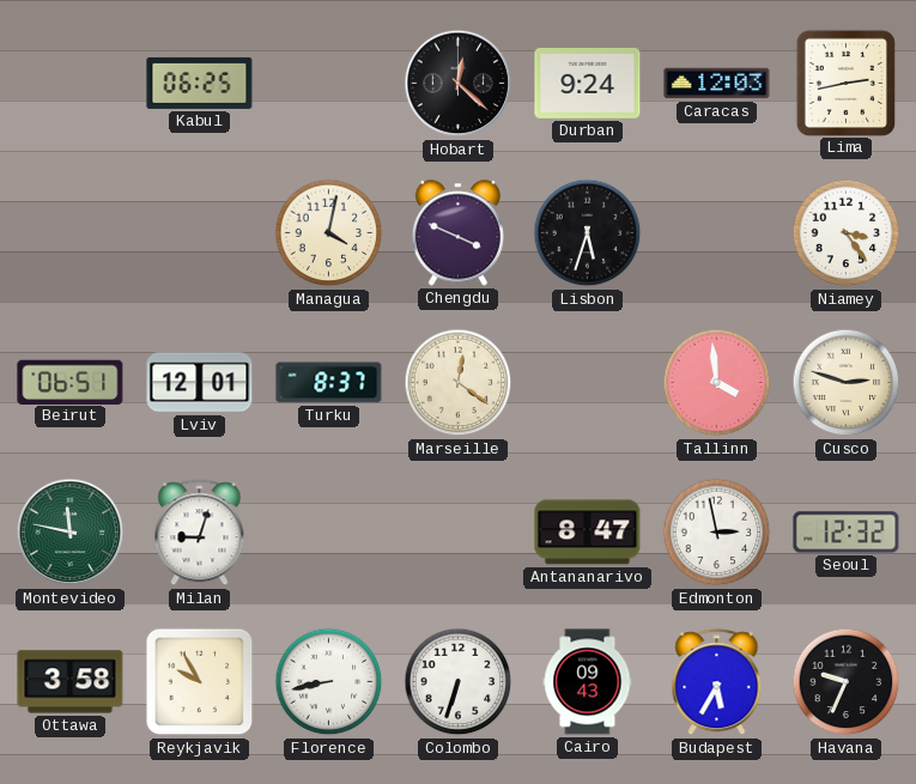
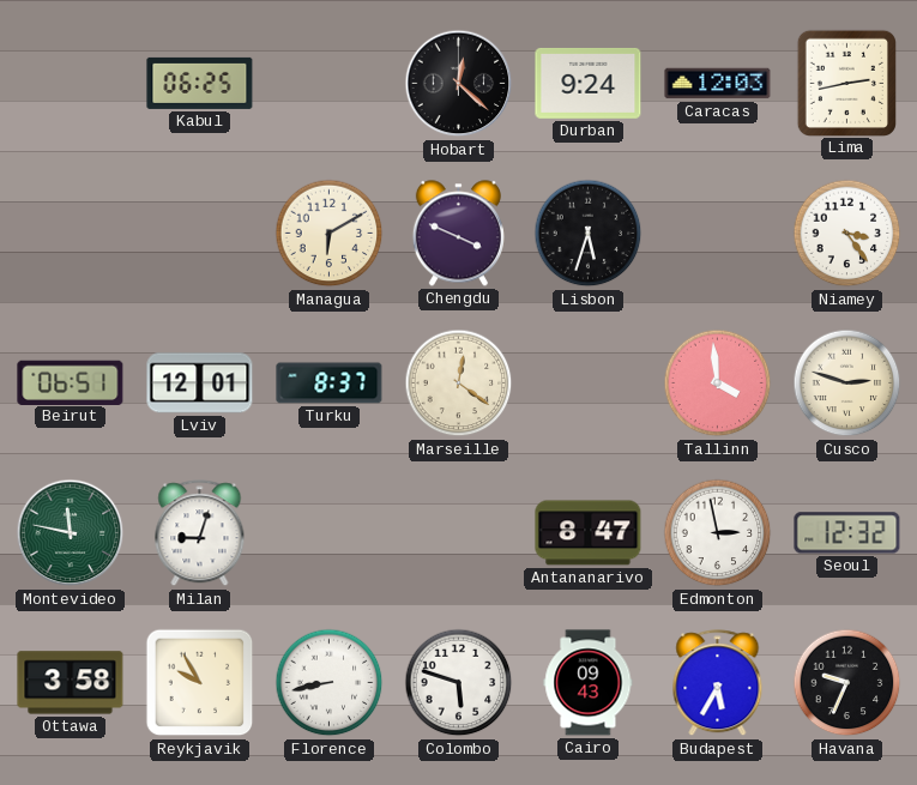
Managua: 4:02 -> 6:10 (330, 234)
Colombo: 6:33 -> 5:48 (459, 683)
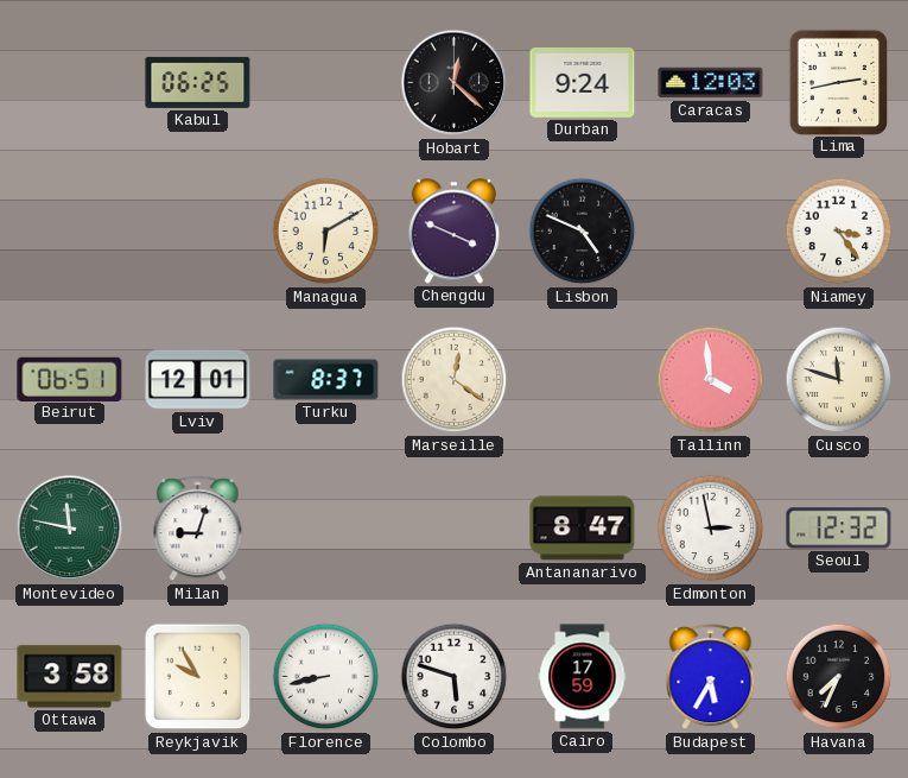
Lisbon: 5:33 -> 4:49 (583, 232)
Cusco: 2:48 -> 11:48 (839, 380)
Cairo: 09:43 -> 17:59 (583, 677)
Havana: 9:34 -> 7:34 (839, 677)
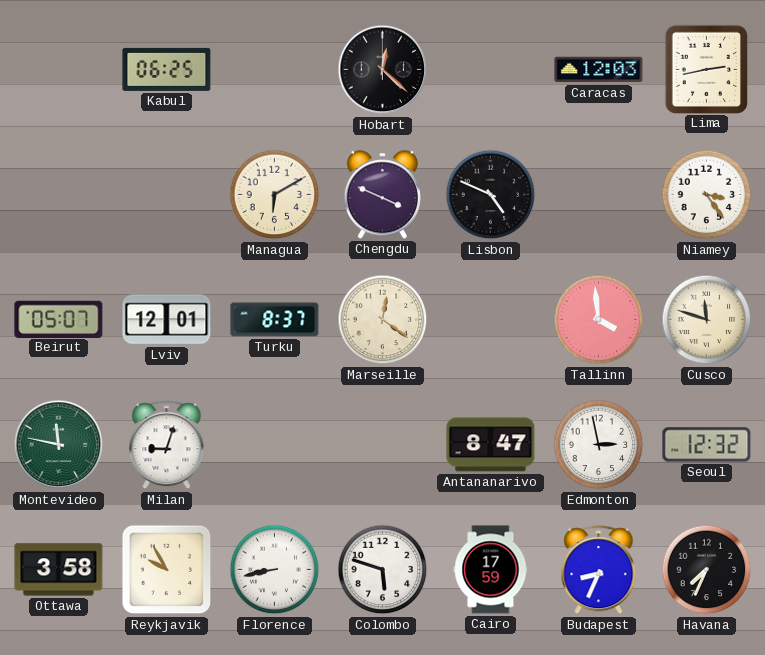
Durban: 9:24 -> none (583, 82)
Beirut: 06:51 -> 05:07 (59, 319)
Budapest: 5:35 -> 8:34 (599, 570)
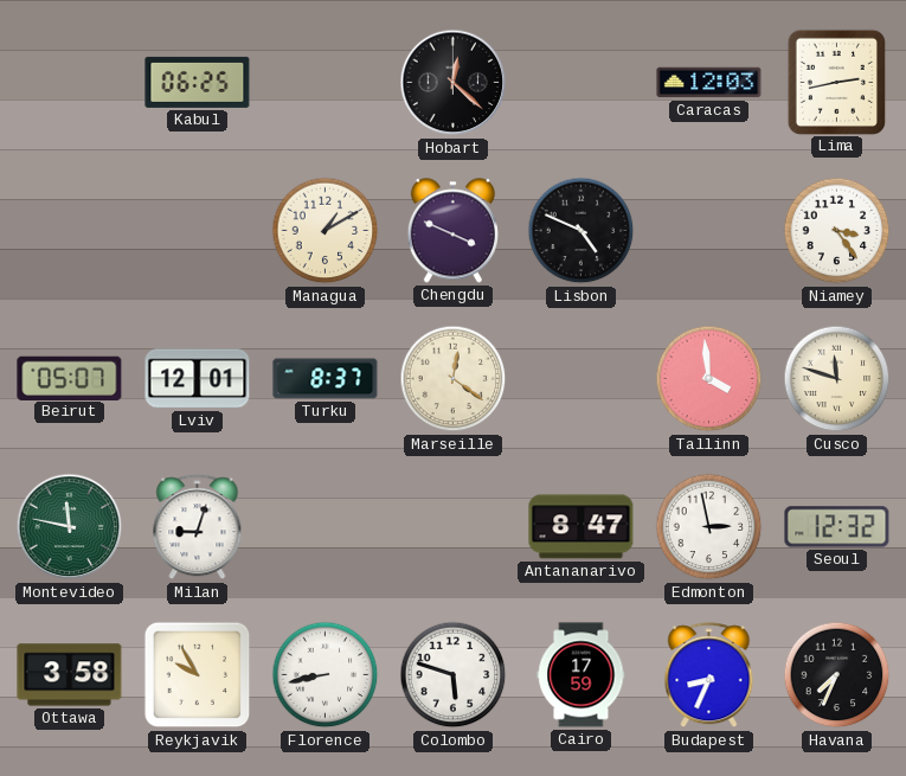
Managua: 6:10 -> 1:10 (326, 231)
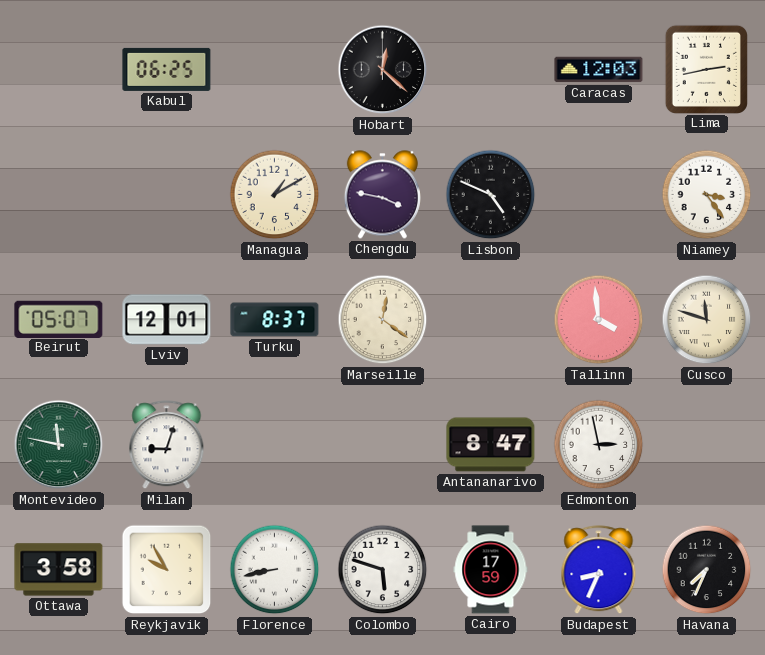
Chengdu: 3:49 -> 3:47 (382, 195)
Seoul: 12:32 -> none (837, 527)
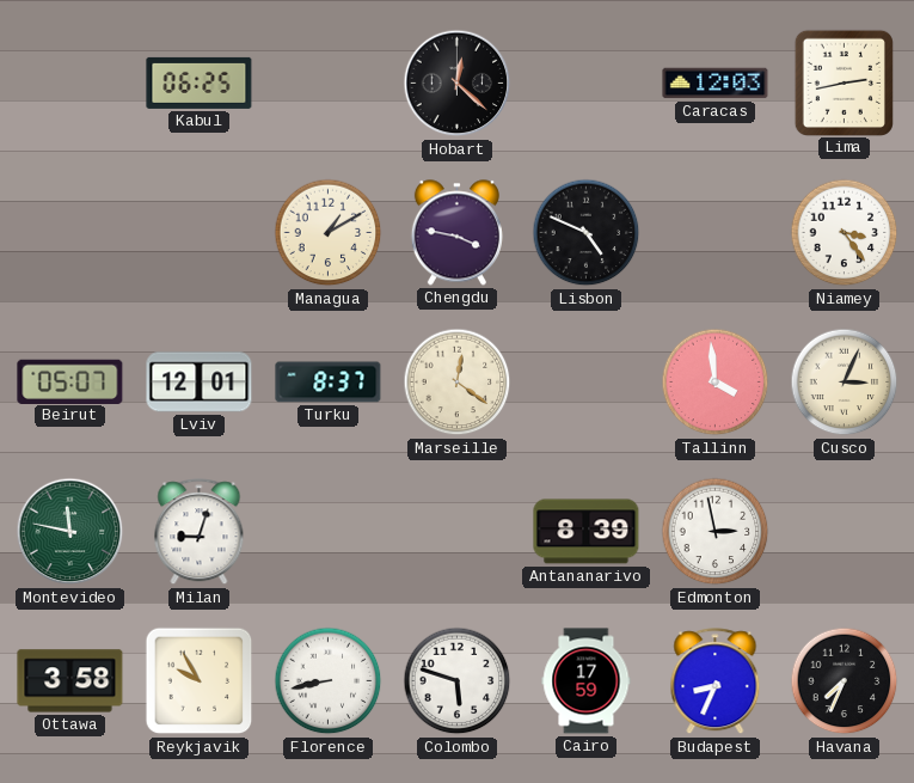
Cusco: 11:48 -> 3:04 (845, 383)
Antananarivo: 8:47 -> 8:39 (587, 532)
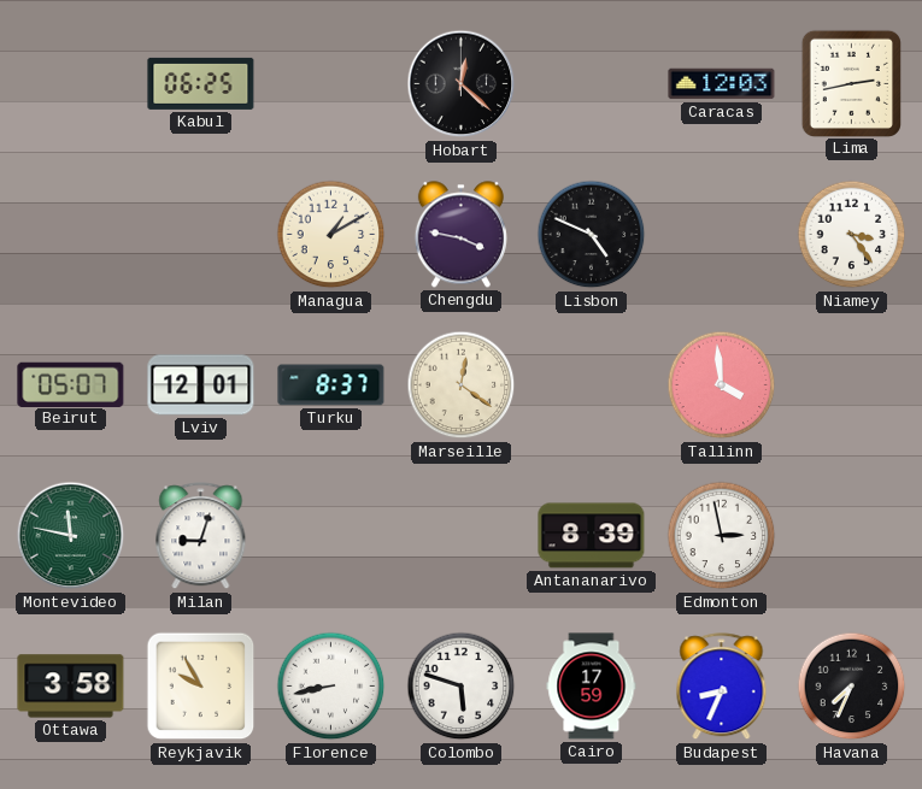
Cusco: 3:04 -> none (845, 383)
